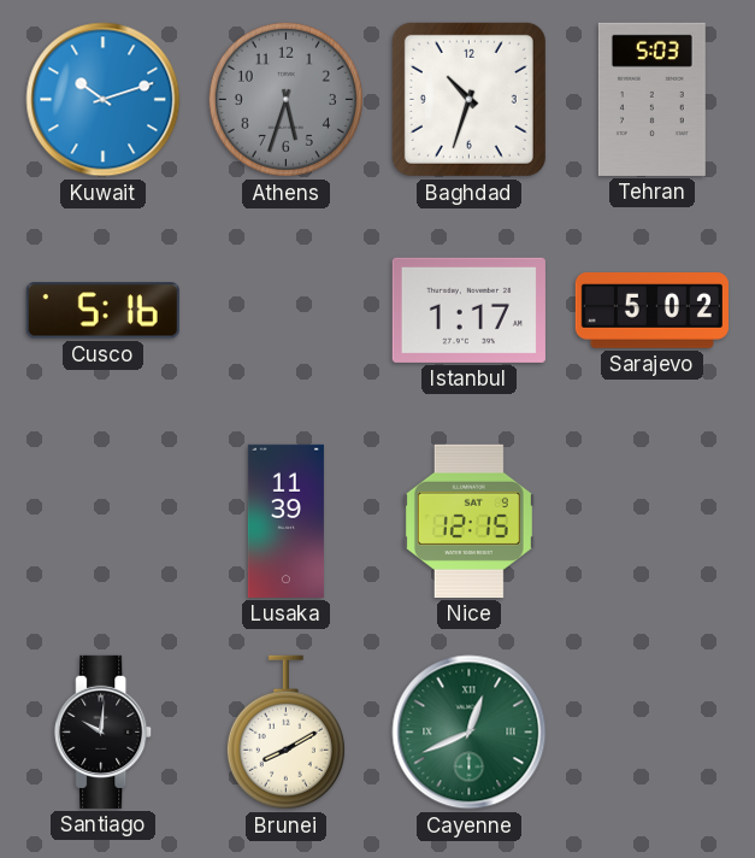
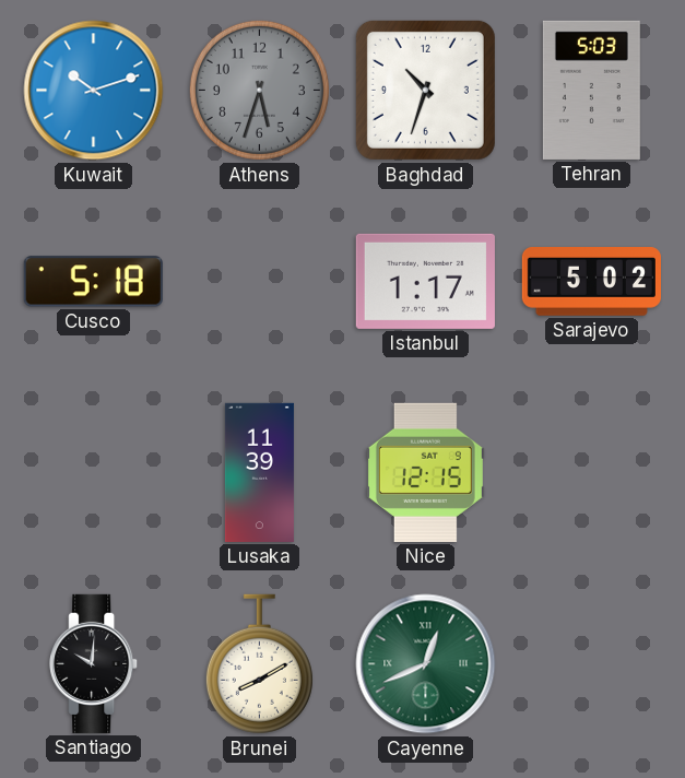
Cusco: 5:16 -> 5:18 (93, 282)
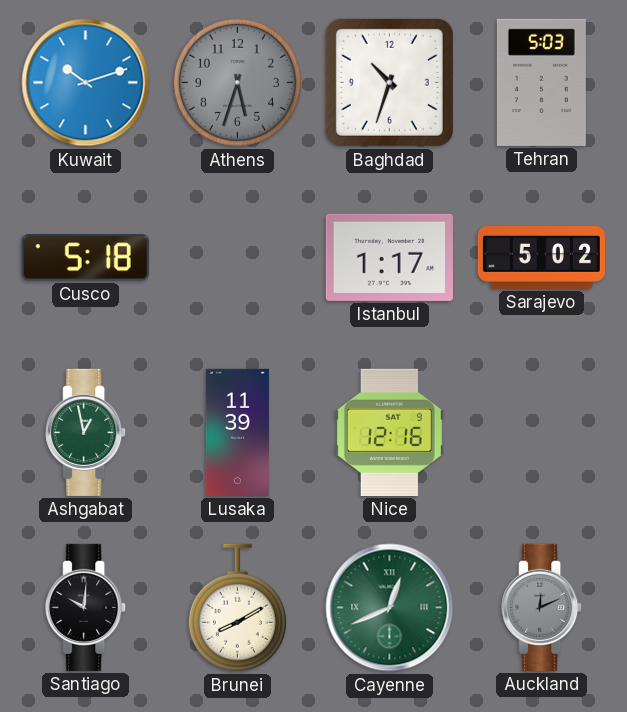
Ashgabat: none -> 12:58 (86, 432)
Nice: 12:15 -> 12:16 (389, 432)
Auckland: none -> 12:11 (542, 607)
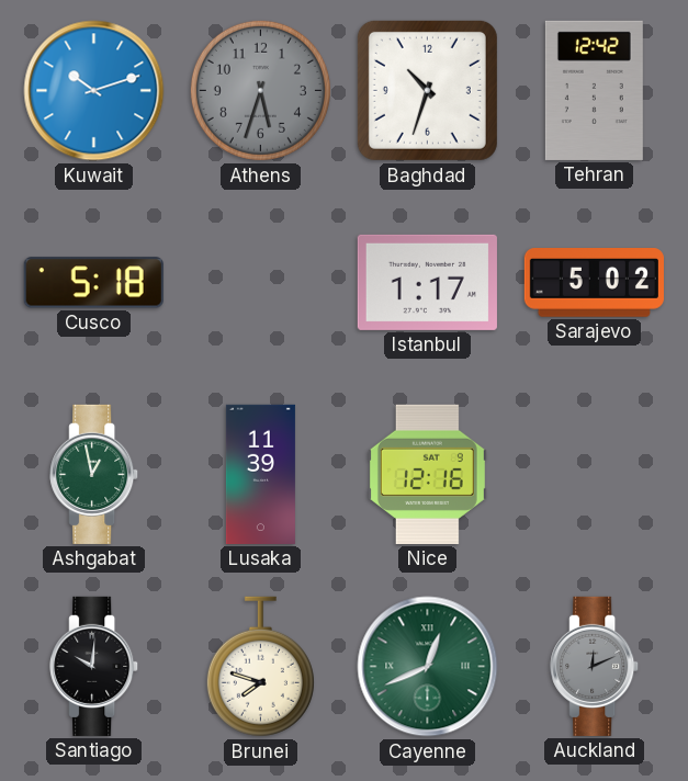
Tehran: 5:03 -> 12:42 (594, 90)
Brunei: 8:10 -> 7:48 (260, 667)
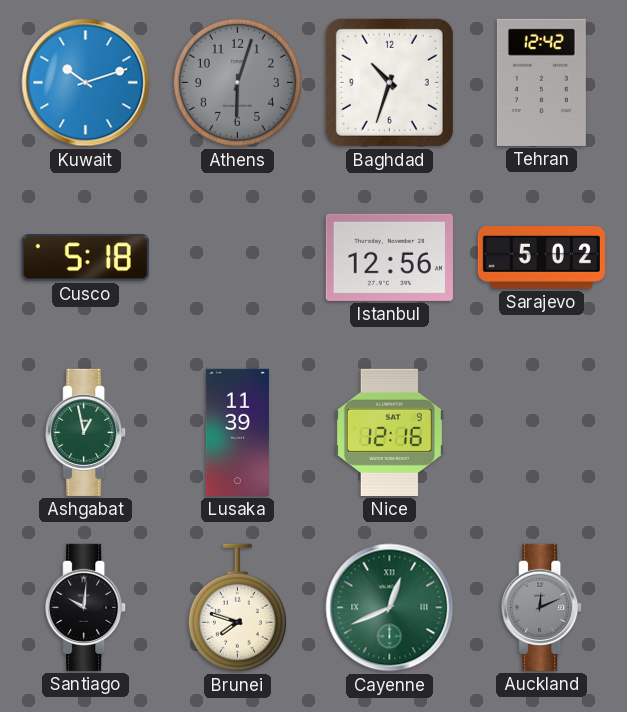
Athens: 5:33 -> 6:03 (237, 82)
Istanbul: 1:17 -> 12:56 (389, 257)
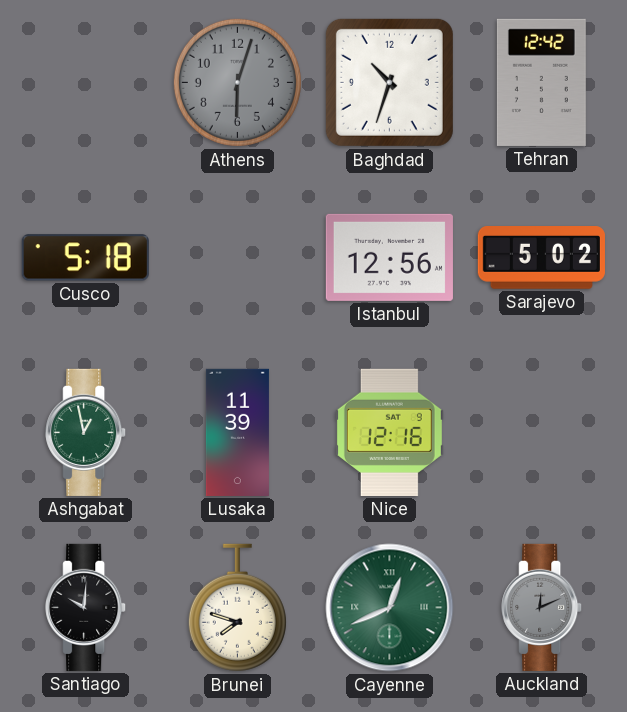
Kuwait: 10:12 -> none (86, 83)
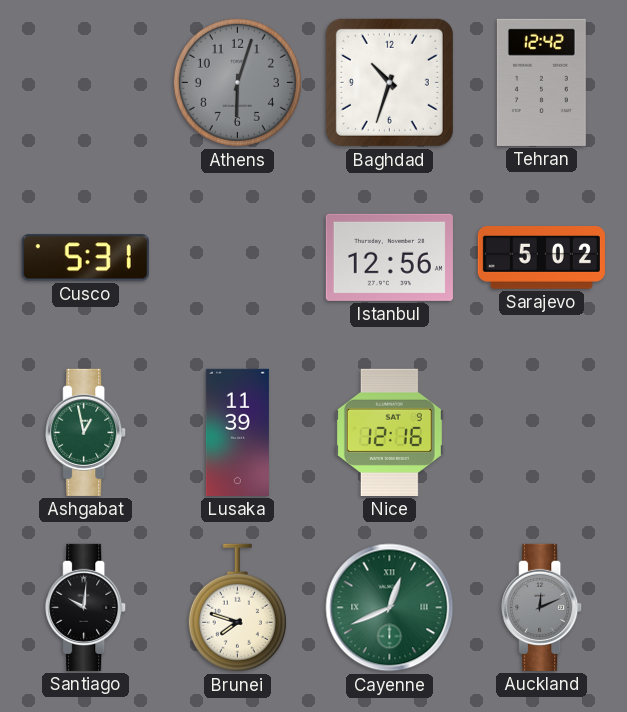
Cusco: 5:18 -> 5:31 (85, 258)
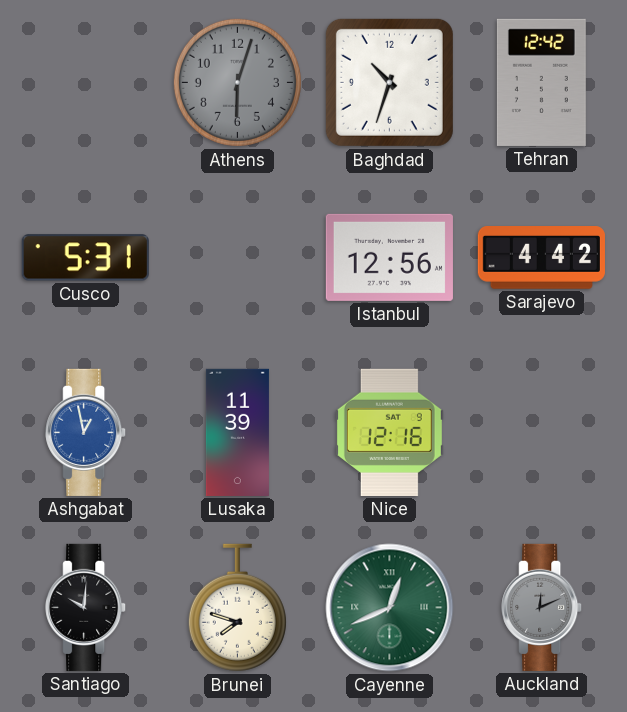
Sarajevo: 5:02 -> 4:42 (541, 258)
Ashgabat dial: green -> blue (86, 432)
